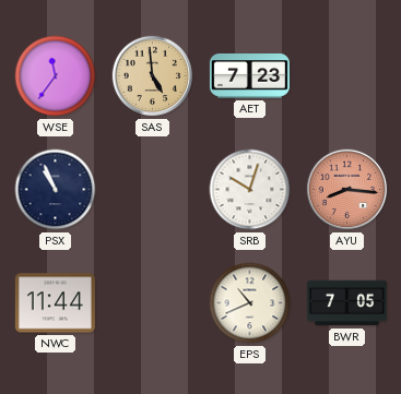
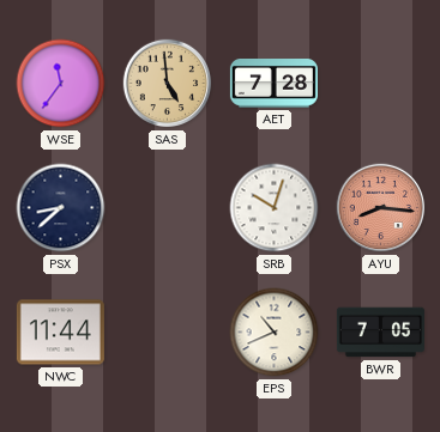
AET: 7:23 -> 7:28 (273, 84)
PSX: 10:56 -> 8:38 (61, 208)
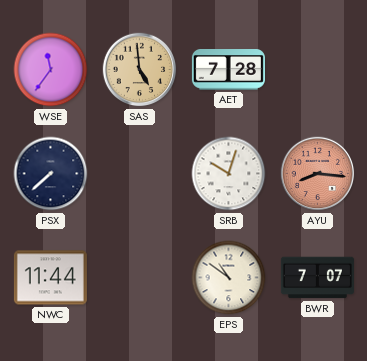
PSX: 8:38 -> 7:38 (51, 174)
EPS: 10:41 -> 10:51 (229, 278)
BWR: 7:05 -> 7:07 (317, 278)
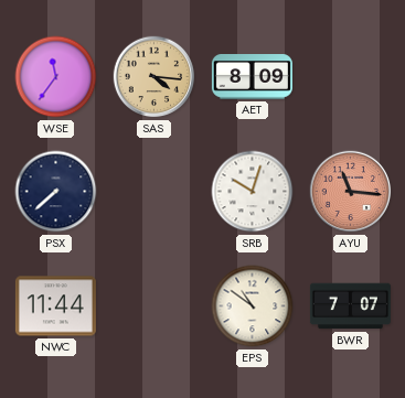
SAS: 4:59 -> 4:16 (154, 77)
AET: 7:28 -> 8:09 (252, 77)
AYU: 8:16 -> 11:16 (351, 192)
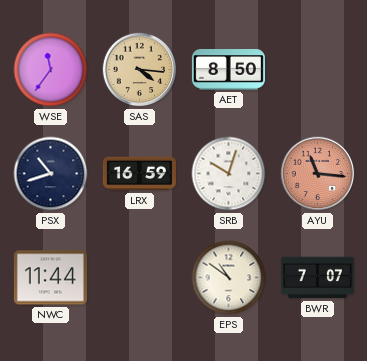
AET: 8:09 -> 8:50 (228, 70)
PSX: 7:38 -> 10:42 (51, 174)
LRX: none -> 16:59 (139, 174)
